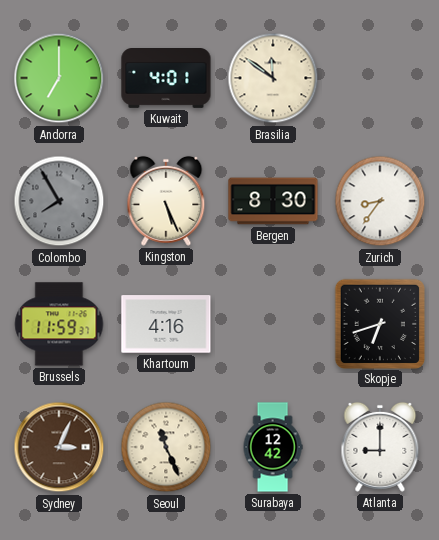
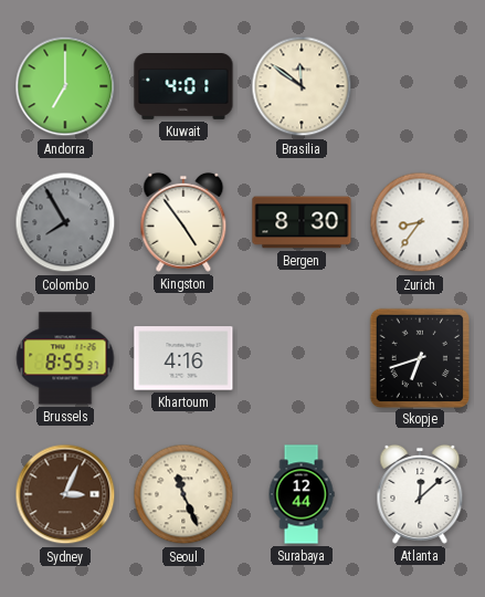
Kingston: 5:26 -> 4:54 (183, 222)
Brussels: 11:59 -> 8:55 (65, 358)
Surabaya: 12:42 -> 12:44 (302, 494)
Atlanta: 9:00 -> 12:08 (420, 494)
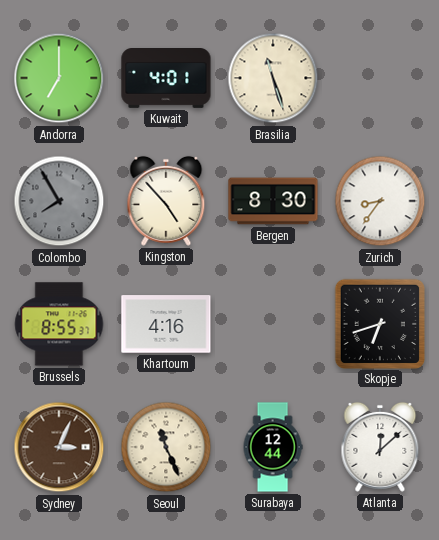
Brasilia: 11:51 -> 11:27 (273, 78)
Kingston: 4:54 -> 4:53 (166, 201)
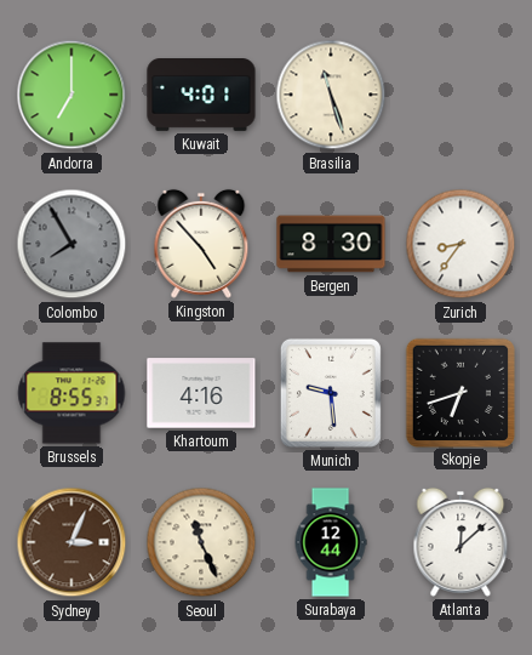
Munich: none -> 9:29 (331, 393)
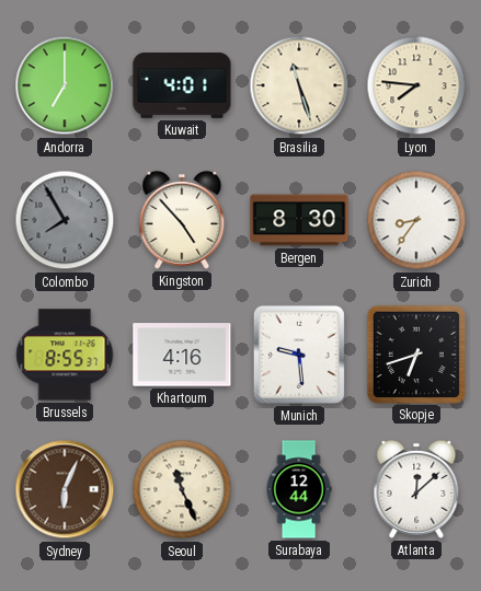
Lyon: none -> 7:46 (416, 85)
Sydney: 3:04 -> 6:04 (65, 489)
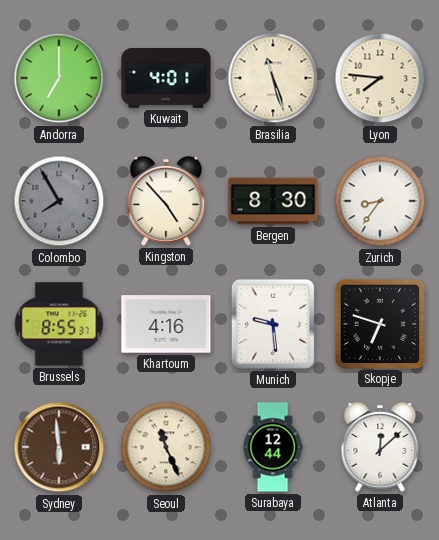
Skopje: 6:42 -> 6:48 (379, 323)
Sydney: 6:04 -> 5:59 (59, 447)
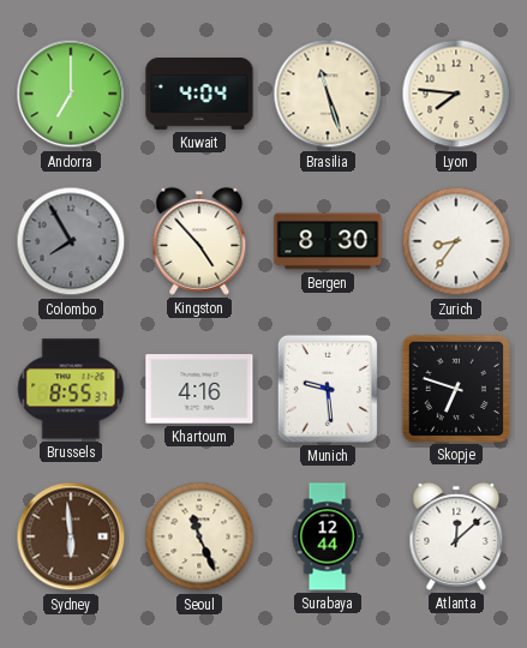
Kuwait: 4:01 -> 4:04 (199, 95)
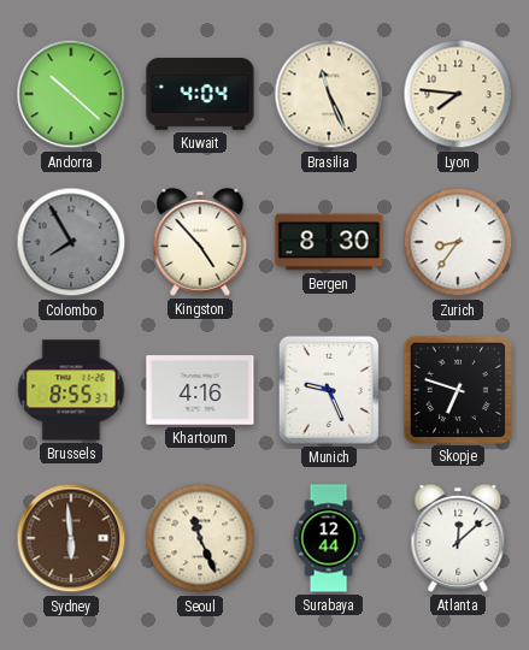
Andorra: 7:00 -> 10:22 (71, 94)
Brasilia: 11:27 -> 11:26 (329, 94)
Munich: 9:29 -> 9:26 (329, 390)
